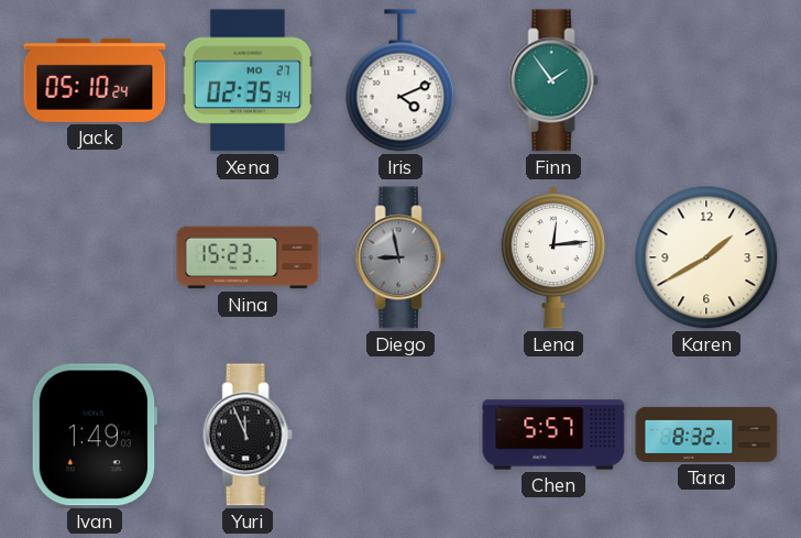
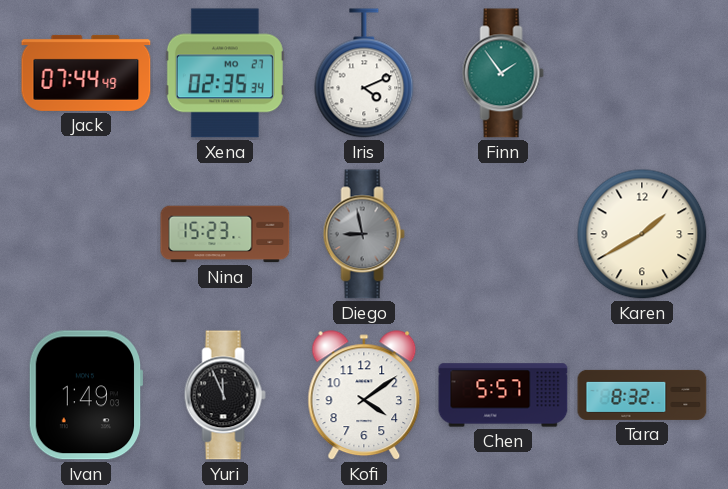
Jack: 05:10 -> 07:44 (86, 73)
Lena: 12:14 -> none (553, 257)
Kofi: none -> 4:09 (364, 396)
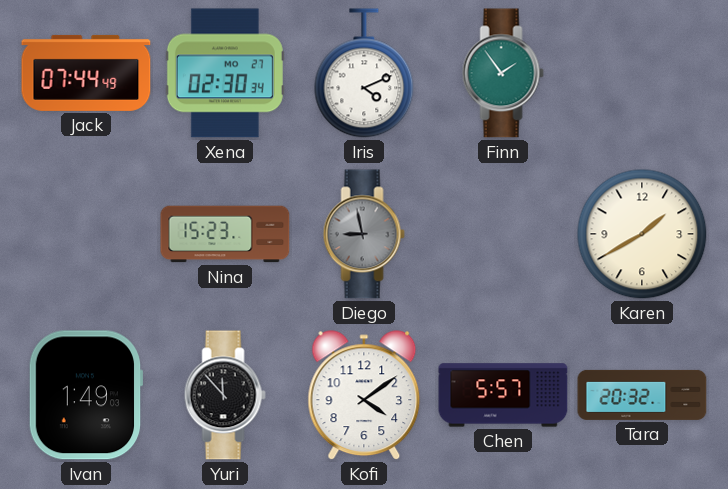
Xena: 02:35 -> 02:30 (225, 73)
Yuri: 11:56 -> 11:53 (225, 395)
Tara: 8:32 -> 20:32 (642, 395)
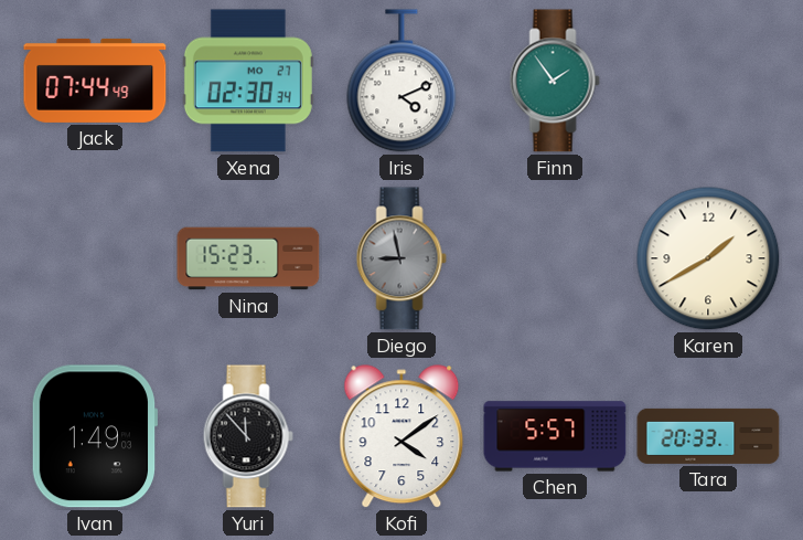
Tara: 20:32 -> 20:33 (708, 436)
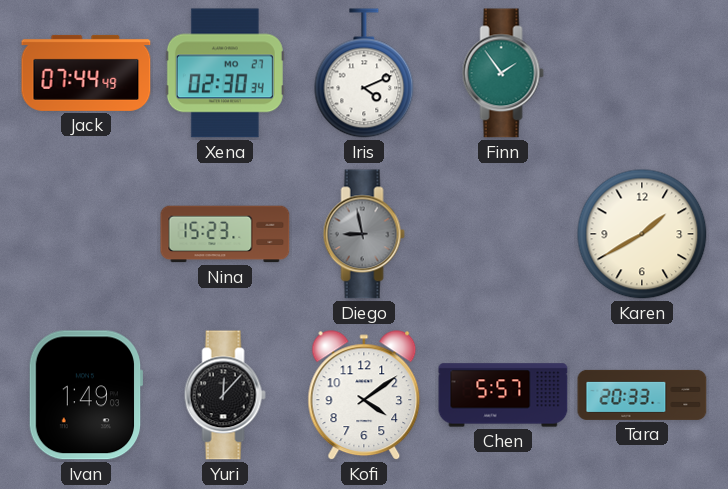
Yuri: 11:53 -> 12:07 (225, 395)
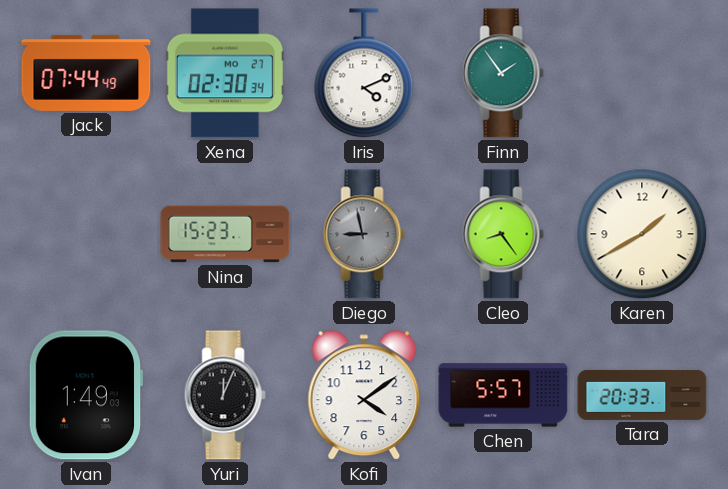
Cleo: none -> 8:24 (503, 234)
Yuri: 12:07 -> 12:04 (225, 395)
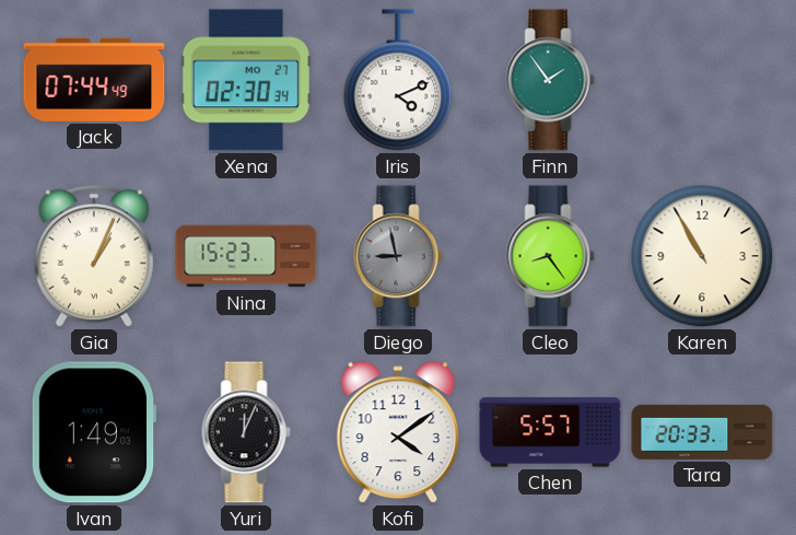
Gia: none -> 1:04 (94, 256)
Karen: 1:40 -> 10:55 (702, 256)
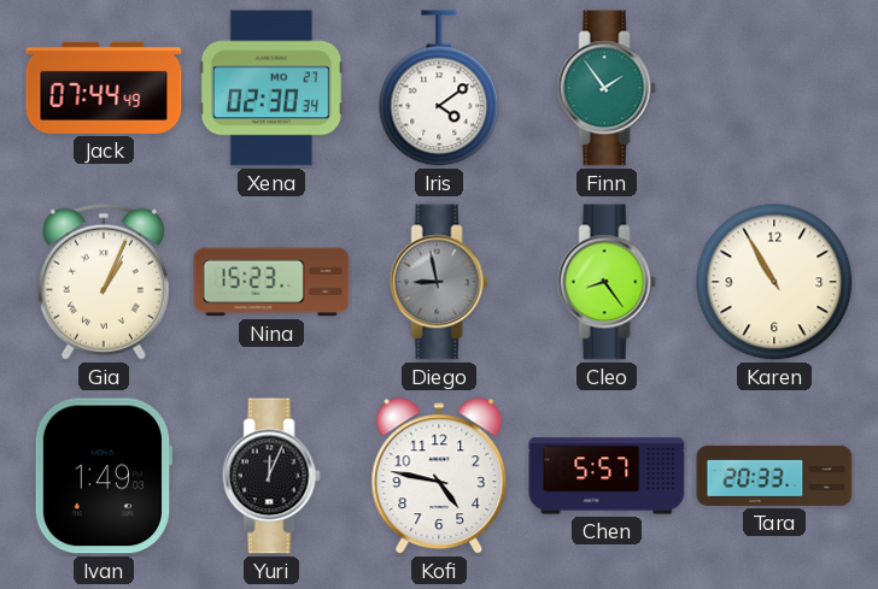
Iris: 4:11 -> 4:09 (439, 88)
Kofi: 4:09 -> 4:47 (439, 477)
